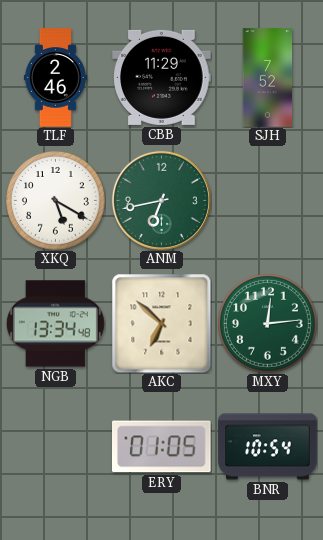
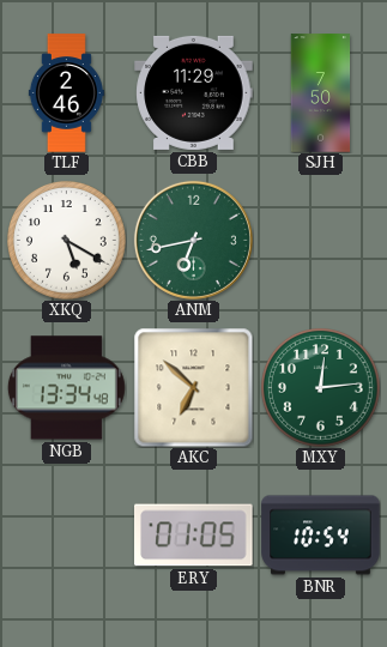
SJH: 7:52 -> 7:50 (321, 93)
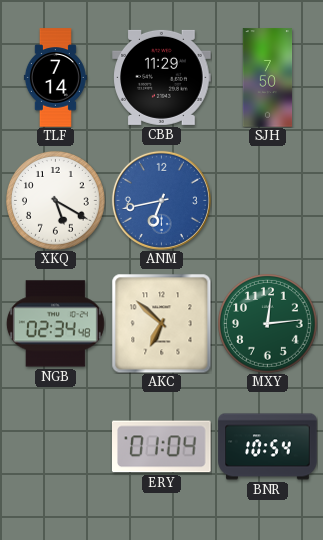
TLF: 2:46 -> 7:14 (55, 78)
ANM dial: green -> blue (161, 200)
NGB: 13:34 -> 02:34 (55, 324)
ERY: 01:05 -> 01:04 (162, 447)
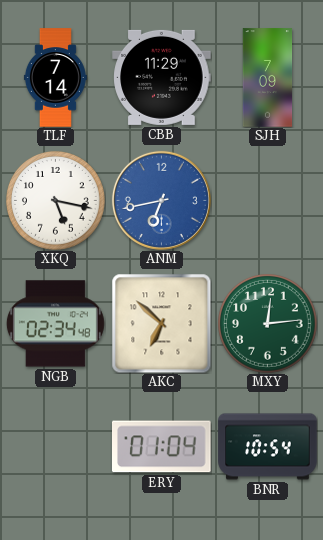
SJH: 7:50 -> 7:09 (268, 78)
XKQ: 5:20 -> 5:17 (56, 201)
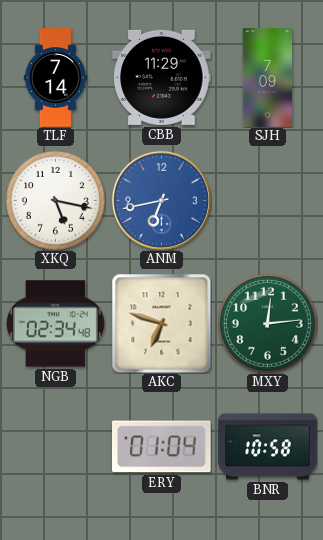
AKC: 6:52 -> 6:48 (161, 323)
BNR: 10:54 -> 10:58 (268, 447)
